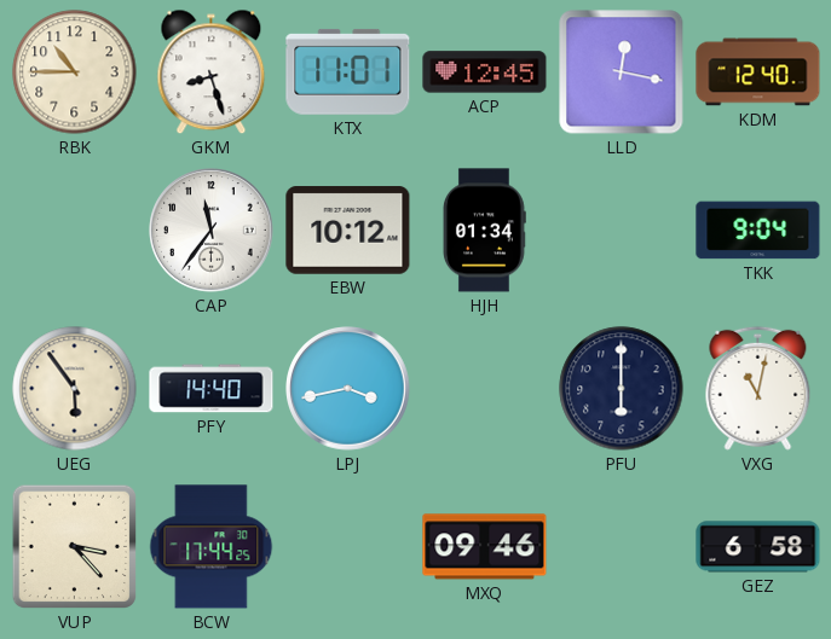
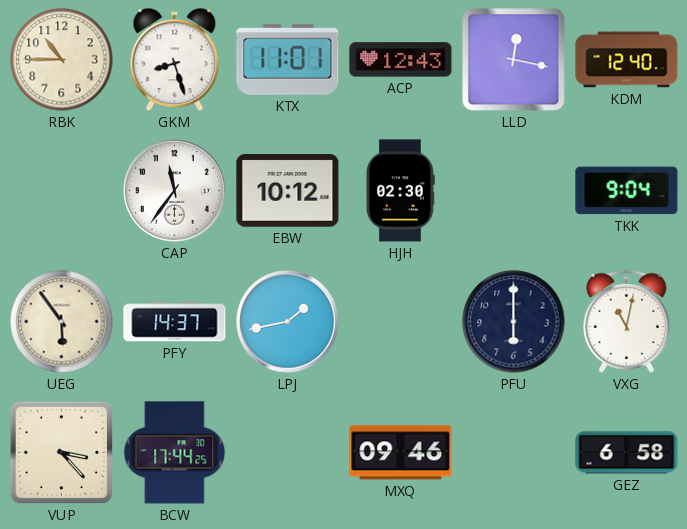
ACP: 12:45 -> 12:43 (401, 60)
HJH: 01:34 -> 02:30 (400, 191)
PFY: 14:40 -> 14:37 (175, 322)
LPJ: 3:43 -> 1:43 (288, 322)
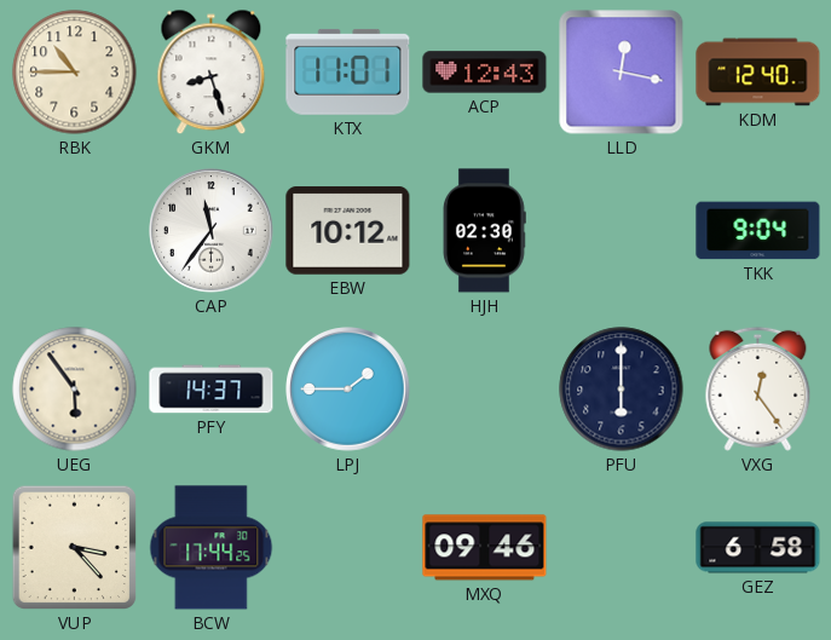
LPJ: 1:43 -> 1:45 (348, 390)
VXG: 11:02 -> 12:24 (758, 388)
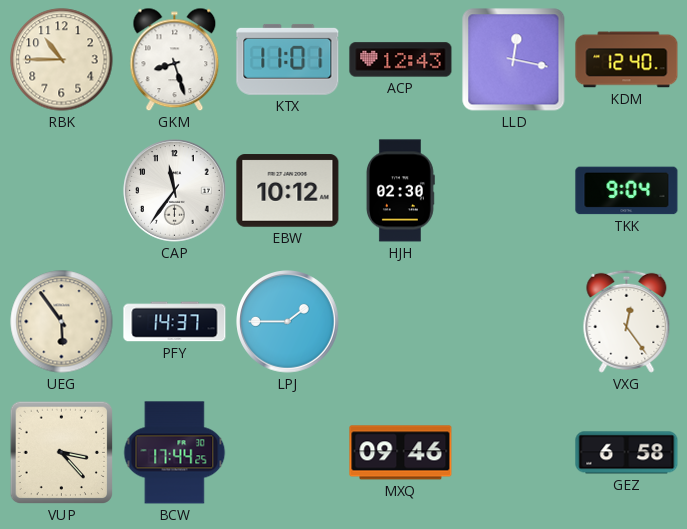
PFU: 6:00 -> none (622, 390)
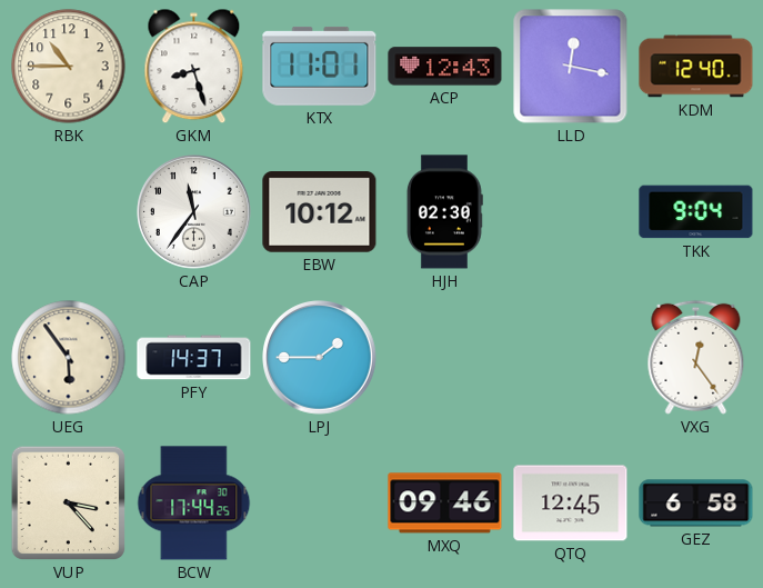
QTQ: none -> 12:45 (571, 504)
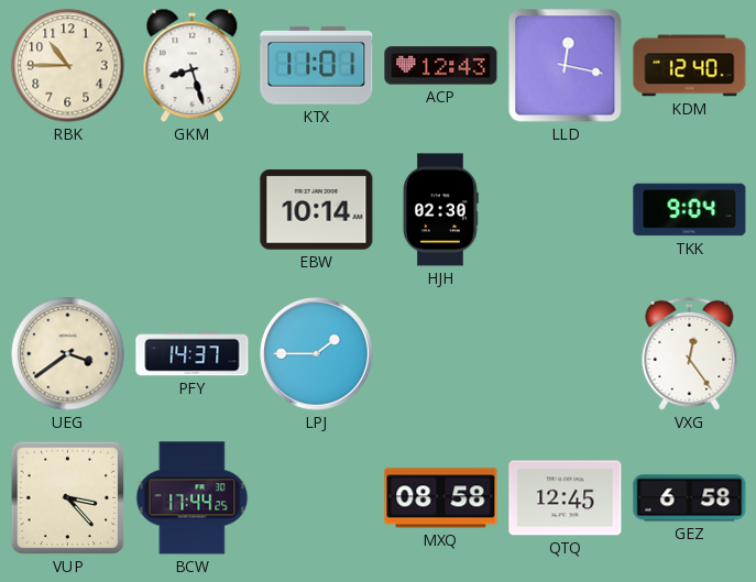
CAP: 11:36 -> none (194, 212)
EBW: 10:12 -> 10:14 (317, 210)
UEG: 5:54 -> 3:39 (68, 354)
MXQ: 09:46 -> 08:58 (441, 498)
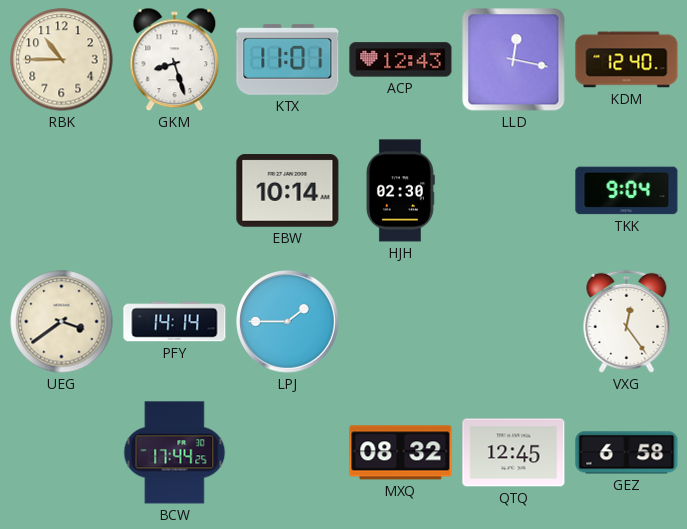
PFY: 14:37 -> 14:14 (175, 322)
VUP: 3:23 -> none (68, 498)
MXQ: 08:58 -> 08:32 (401, 453)
